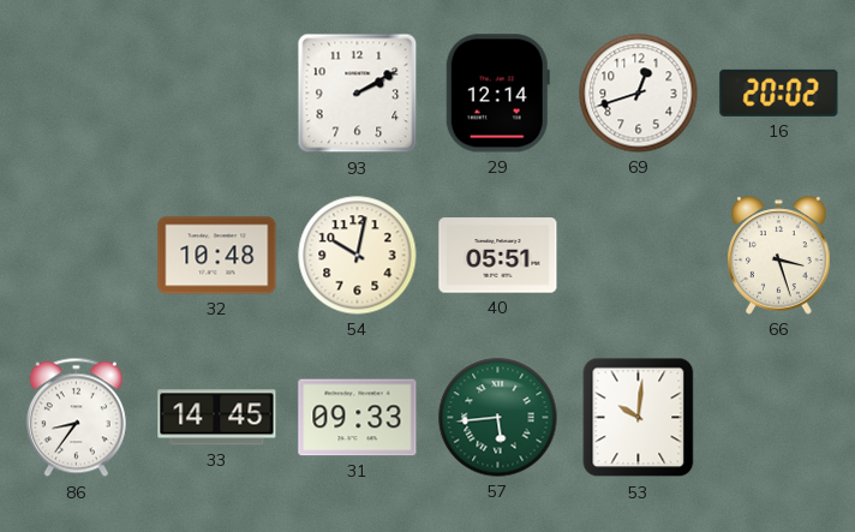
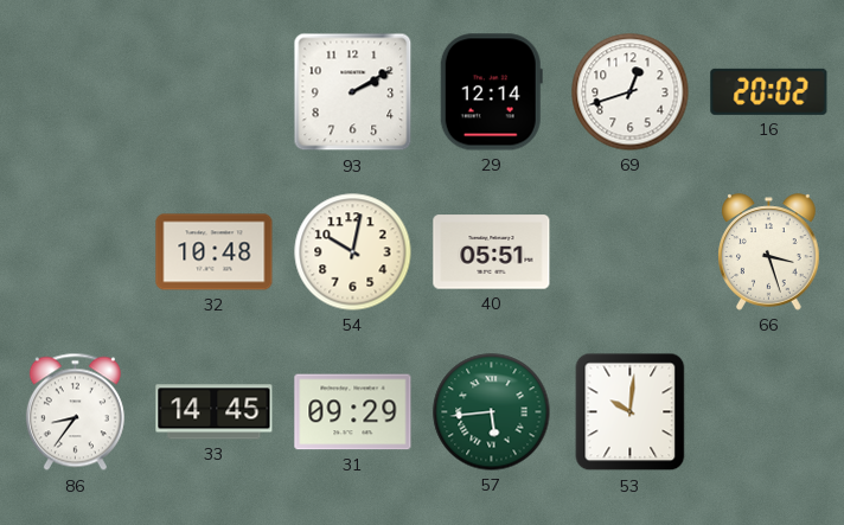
31: 09:33 -> 09:29 (353, 412)
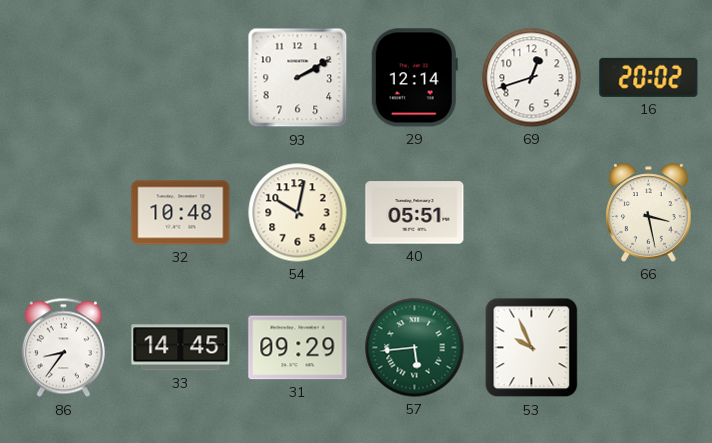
66: 3:27 -> 3:28 (649, 213)
53: 10:01 -> 9:56 (532, 348)
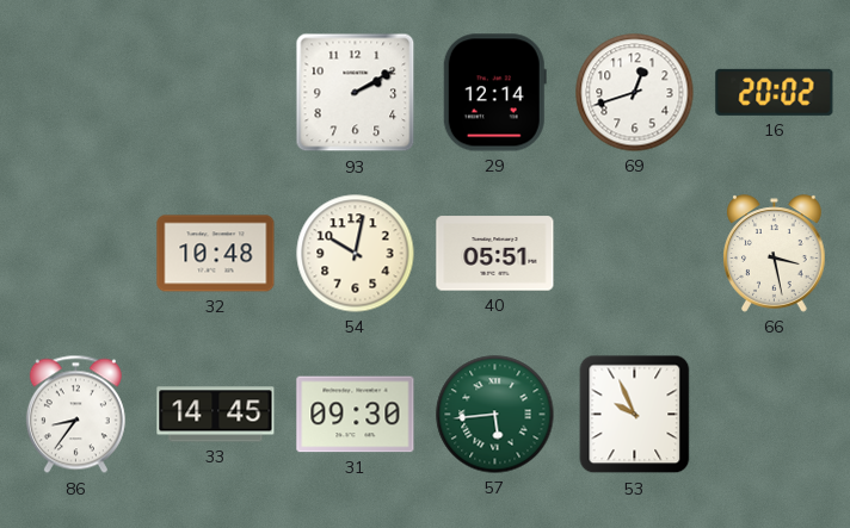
31: 09:29 -> 09:30 (356, 415)
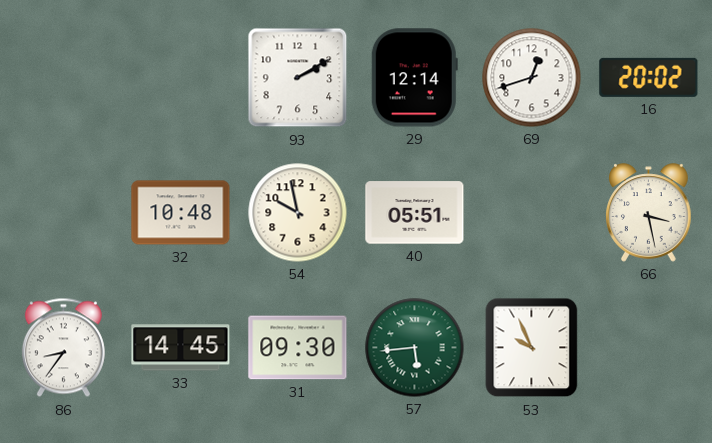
54: 10:02 -> 9:58 (298, 213)
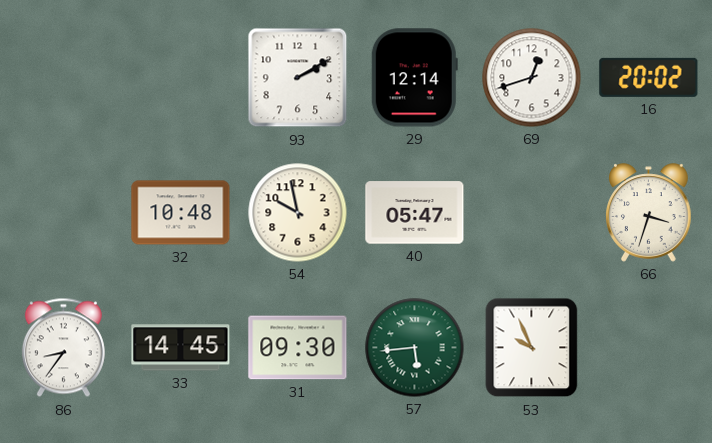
40: 05:51 -> 05:47 (415, 213)
66: 3:28 -> 3:33 (649, 213)
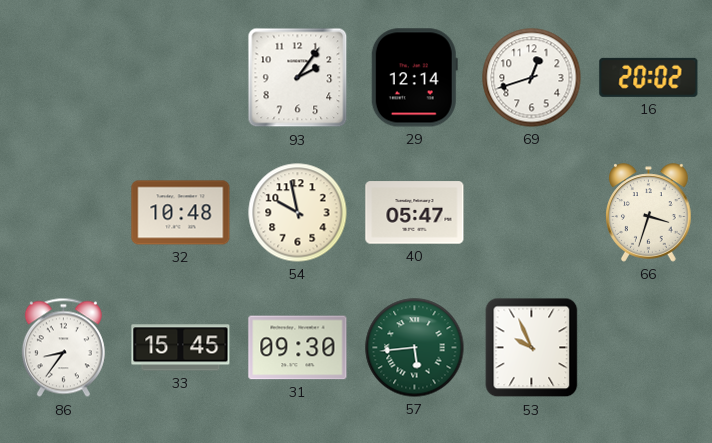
93: 2:10 -> 2:06 (298, 78)
33: 14:45 -> 15:45 (181, 348)
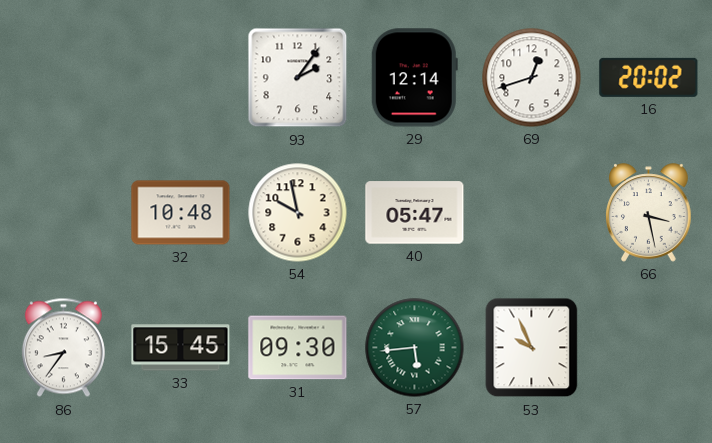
66: 3:33 -> 3:28 (649, 213)
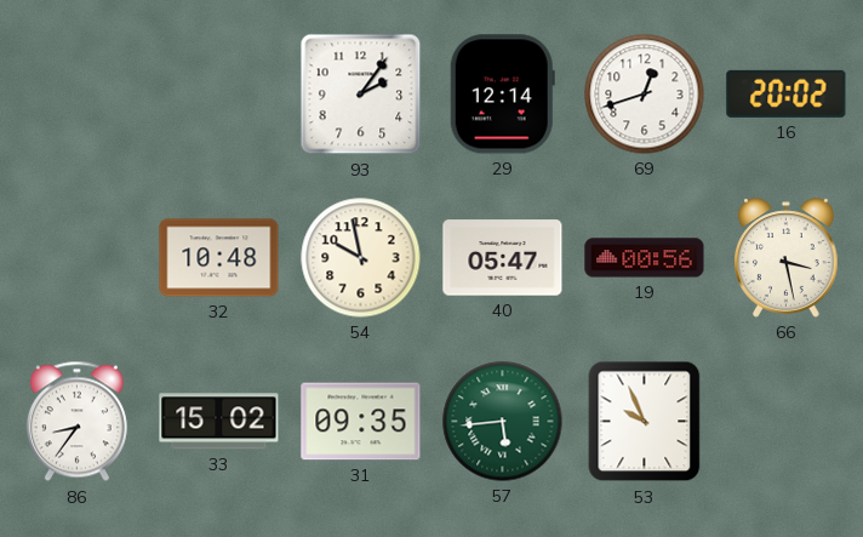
19: none -> 00:56 (645, 258)
33: 15:45 -> 15:02 (219, 422)
31: 09:30 -> 09:35 (361, 422)
